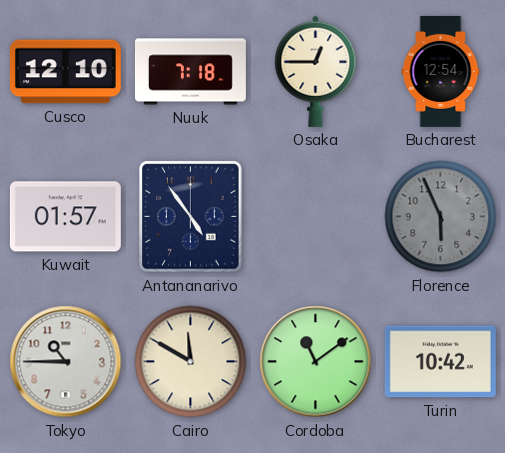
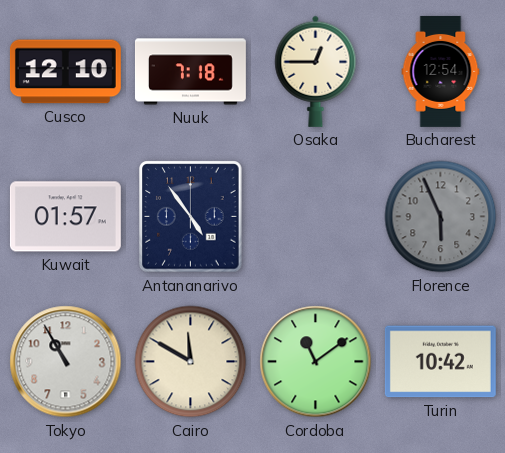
Tokyo: 10:45 -> 10:55 (66, 362)
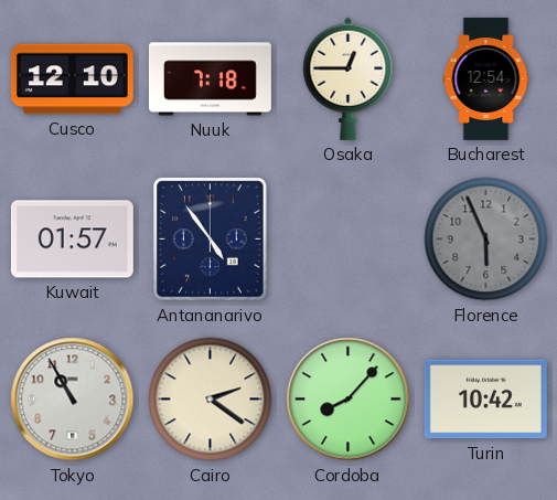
Cairo: 11:50 -> 2:21 (211, 400)
Cordoba: 11:09 -> 8:07 (349, 400)
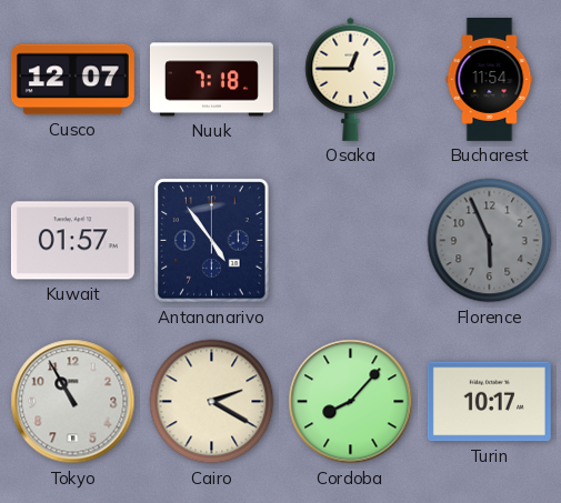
Cusco: 12:10 -> 12:07 (72, 80)
Bucharest: 12:54 -> 11:54 (490, 79)
Cairo: 2:21 -> 2:20 (212, 402)
Turin: 10:42 -> 10:17 (489, 402)
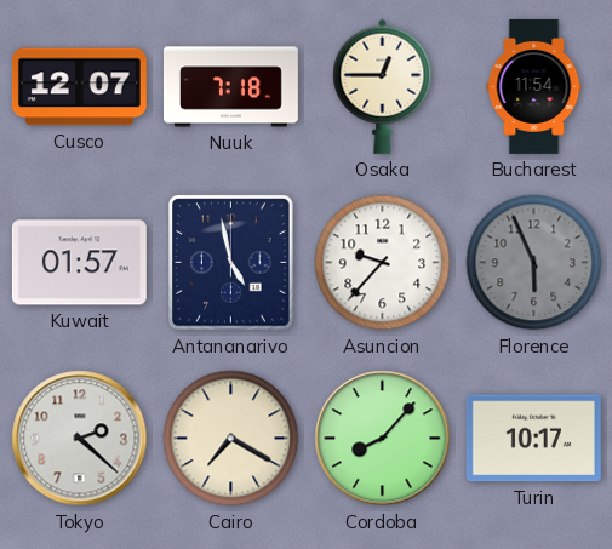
Antananarivo: 4:54 -> 4:58 (231, 263)
Asuncion: none -> 9:37 (383, 263)
Tokyo: 10:55 -> 2:22 (80, 439)
Cairo: 2:20 -> 7:20 (231, 439)
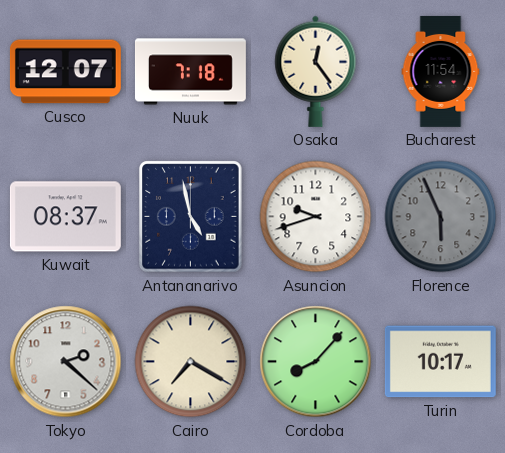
Osaka: 12:45 -> 12:24 (316, 71)
Kuwait: 01:57 -> 08:37 (65, 217)
Asuncion: 9:37 -> 9:42 (316, 217)
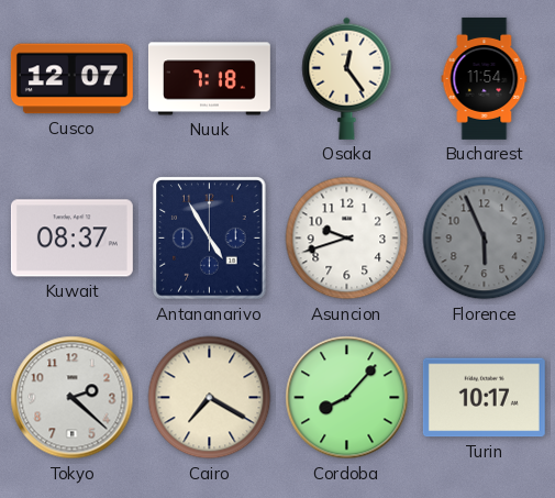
Antananarivo: 4:58 -> 4:55 (210, 239)
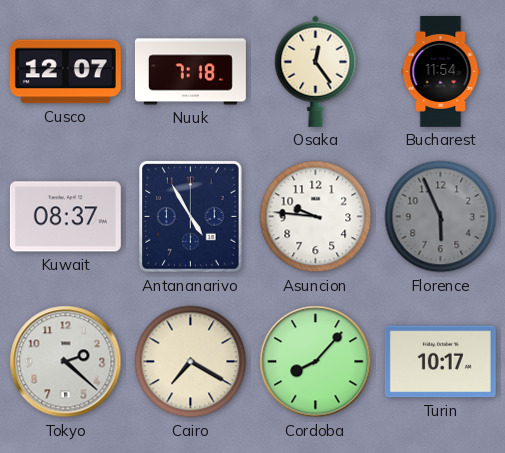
Asuncion: 9:42 -> 9:46 (316, 217)
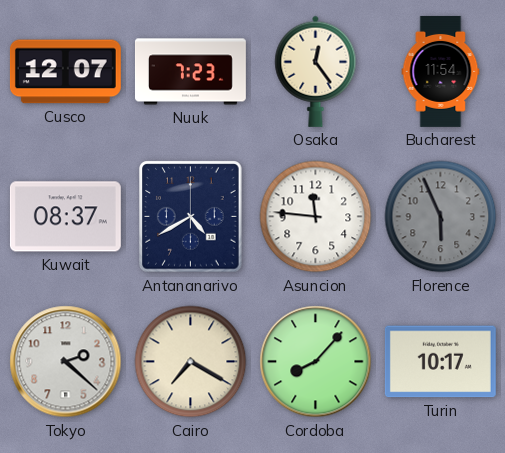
Nuuk: 7:18 -> 7:23 (190, 72)
Antananarivo: 4:55 -> 4:40 (191, 217)
Asuncion: 9:46 -> 11:46 (316, 217)
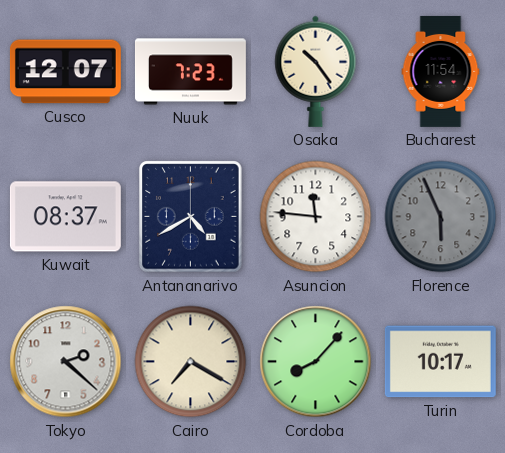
Osaka: 12:24 -> 10:24 (316, 71)
